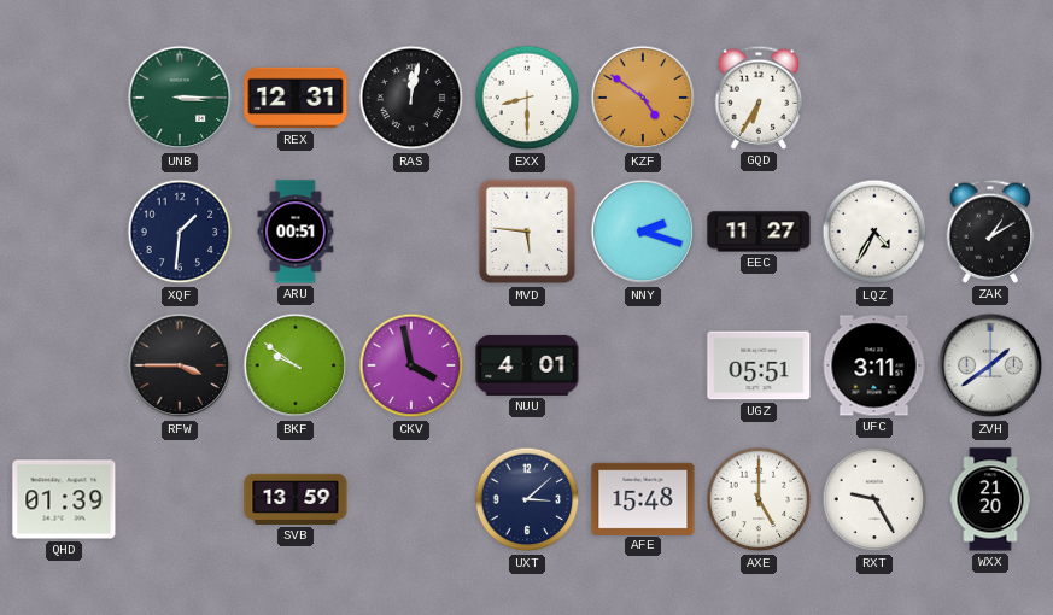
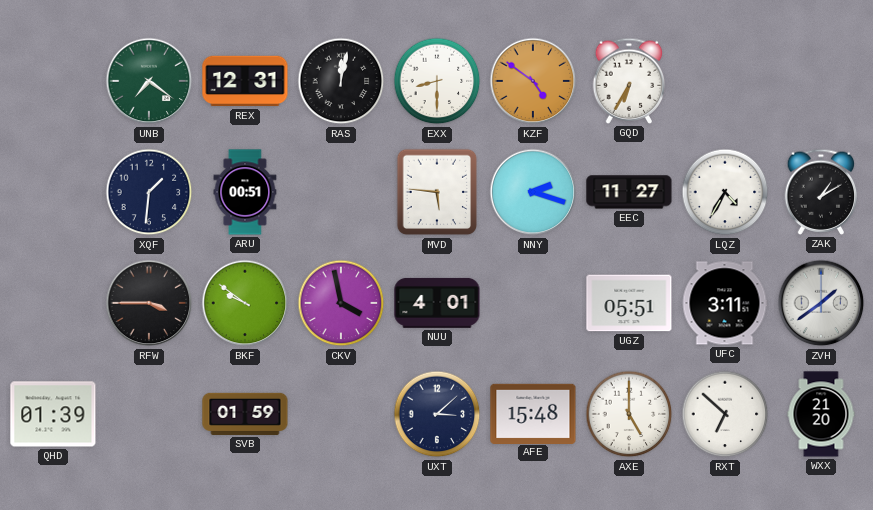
UNB: 3:15 -> 7:21 (149, 81)
SVB: 13:59 -> 01:59 (245, 414)
RXT: 9:25 -> 6:52 (725, 414)
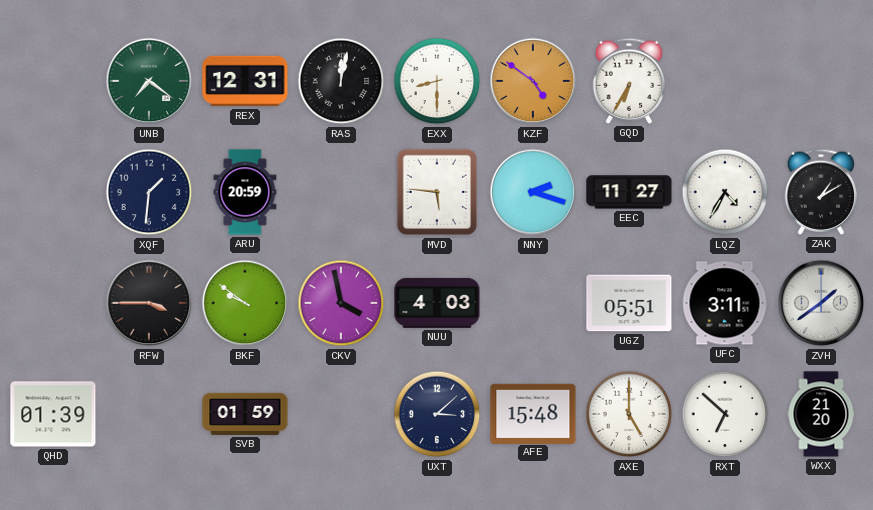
ARU: 00:51 -> 20:59 (245, 192)
NUU: 4:01 -> 4:03 (437, 303)
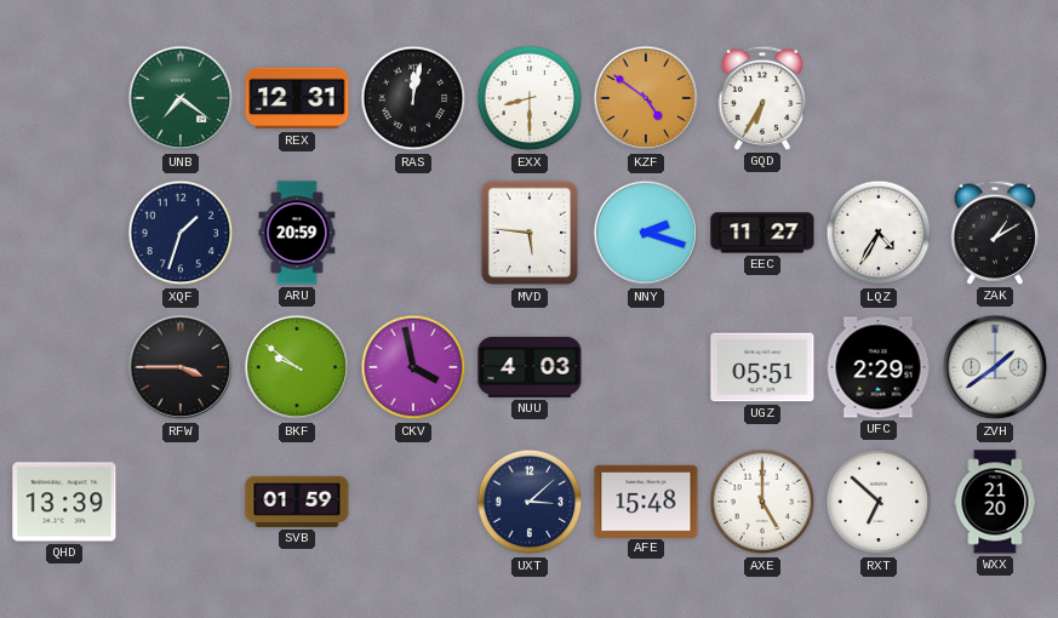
XQF: 1:31 -> 1:33 (181, 233)
UFC: 3:11 -> 2:29 (879, 367)
QHD: 01:39 -> 13:39 (64, 502)
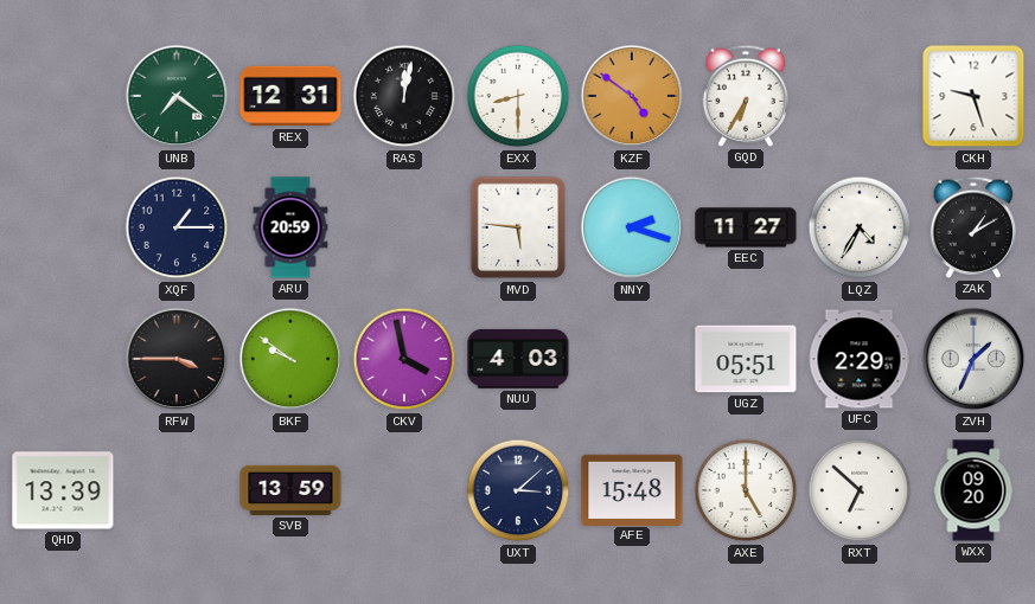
CKH: none -> 9:27 (973, 96)
XQF: 1:33 -> 1:15 (177, 227)
ZVH: 1:39 -> 1:34 (973, 359)
SVB: 01:59 -> 13:59 (290, 490)
WXX: 21:20 -> 09:20 (973, 490)
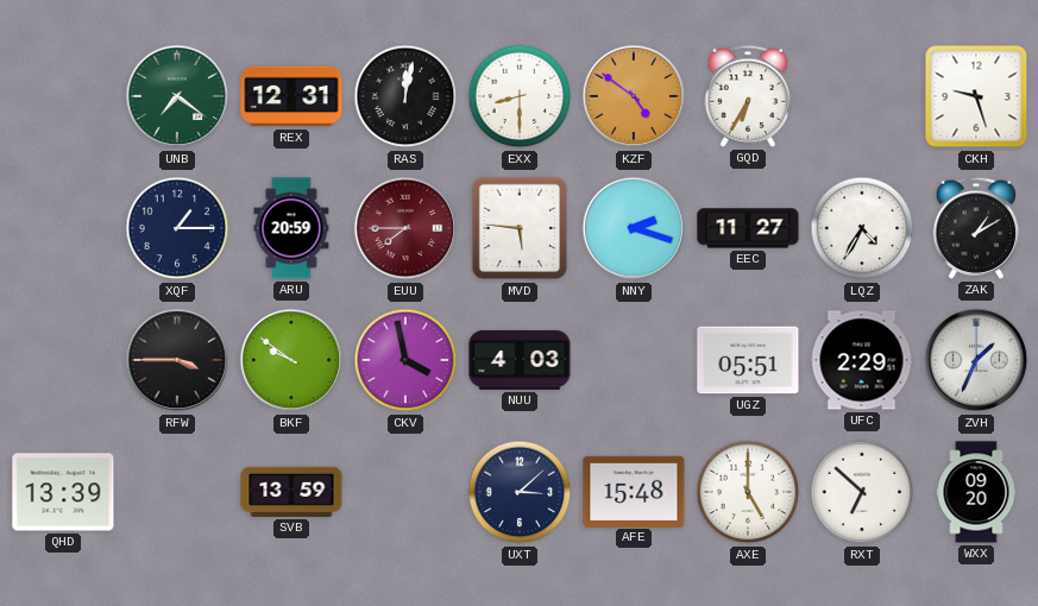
EUU: none -> 7:45 (405, 228)
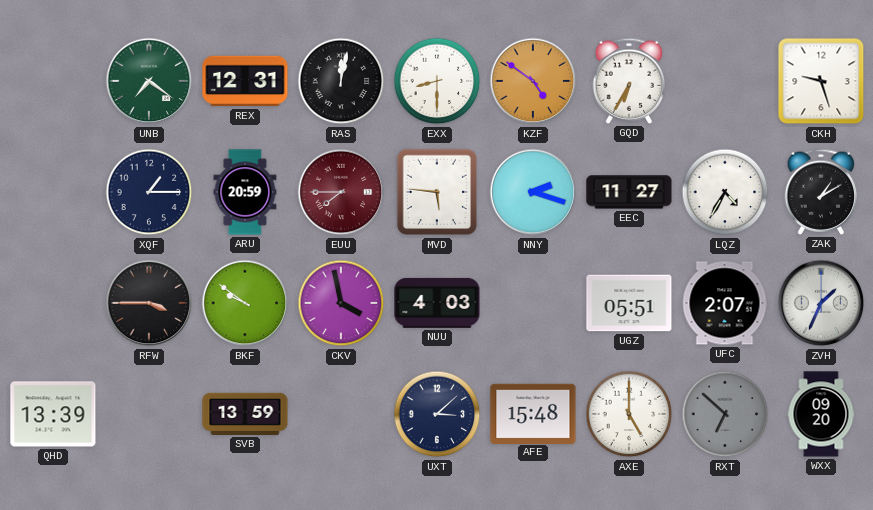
UFC: 2:29 -> 2:07 (725, 303)
RXT dial: white -> grey (725, 414)
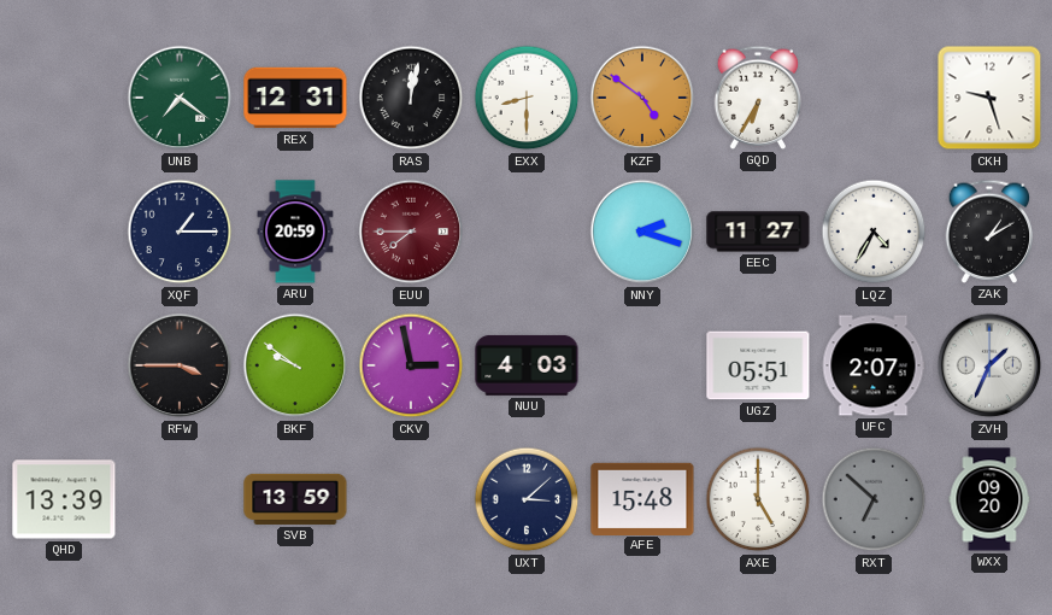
MVD: 5:46 -> none (437, 192)
CKV: 3:58 -> 2:58 (411, 365)
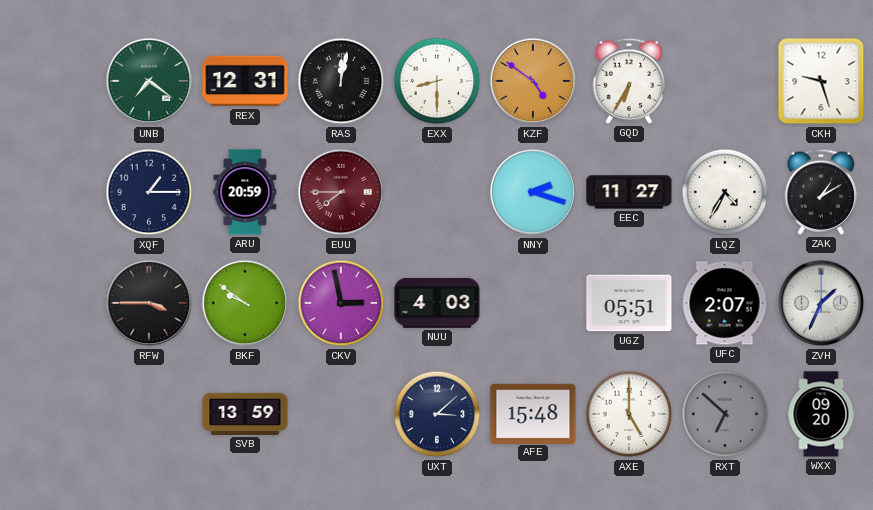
QHD: 13:39 -> none (64, 499)
